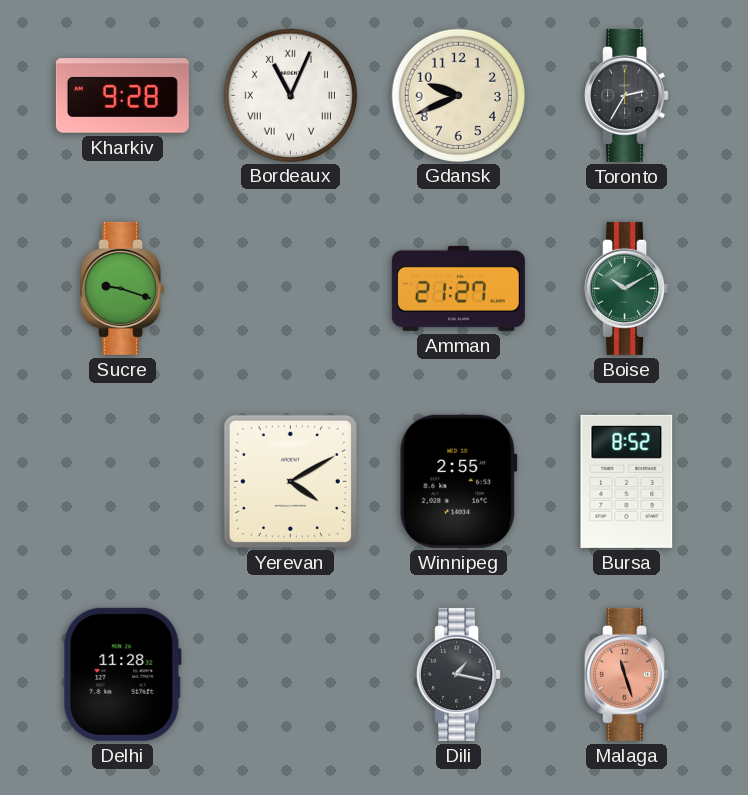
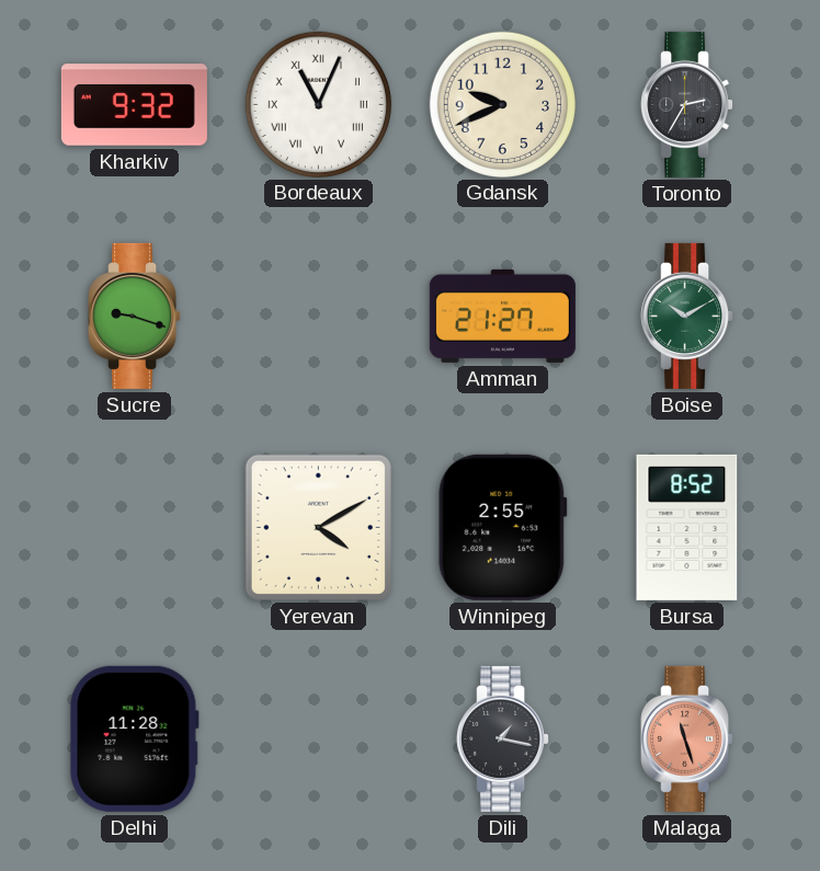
Kharkiv: 9:28 -> 9:32 (134, 105)
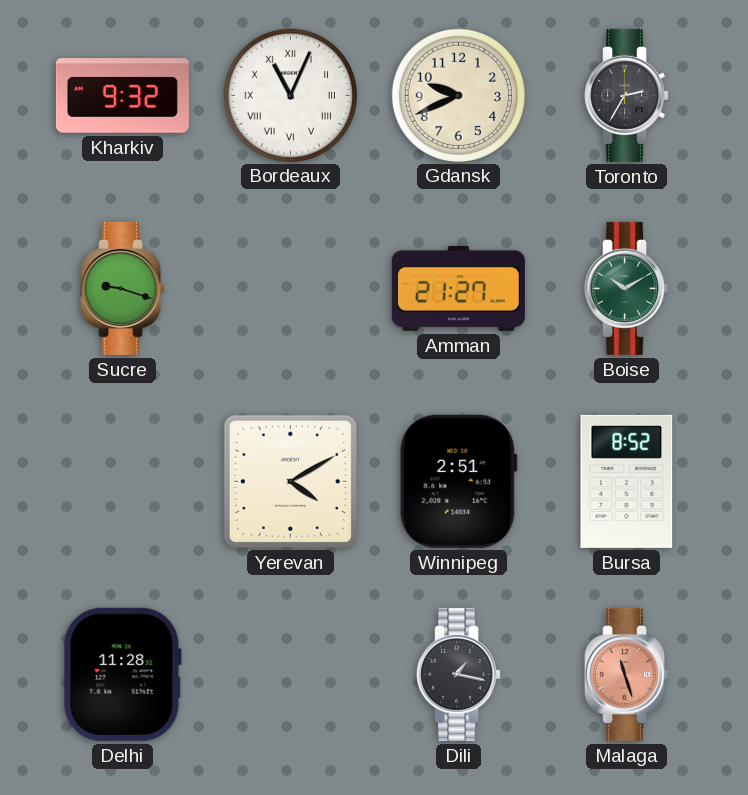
Winnipeg: 2:55 -> 2:51 (459, 481)
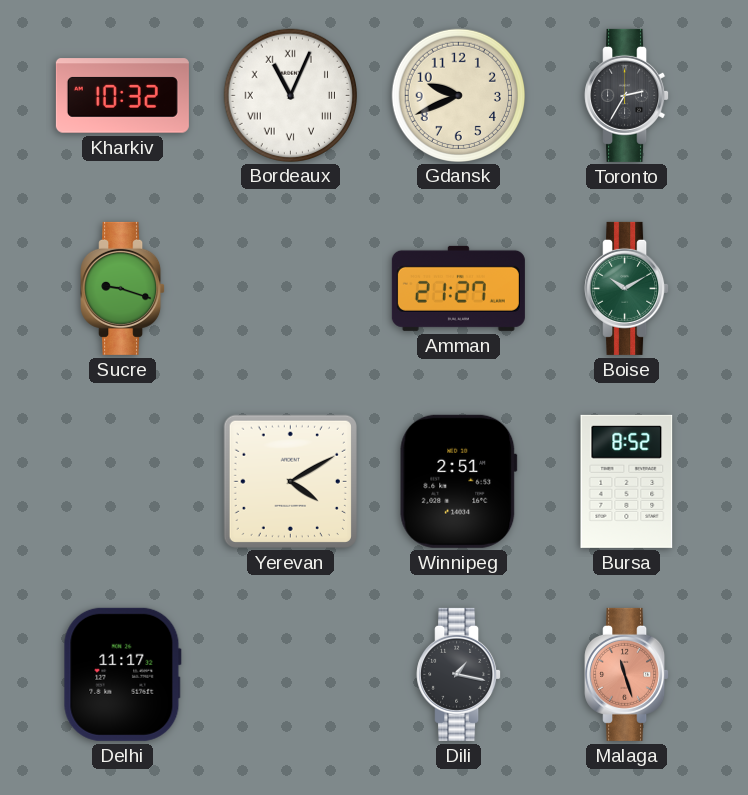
Kharkiv: 9:32 -> 10:32 (122, 96)
Delhi: 11:28 -> 11:17 (122, 674)
